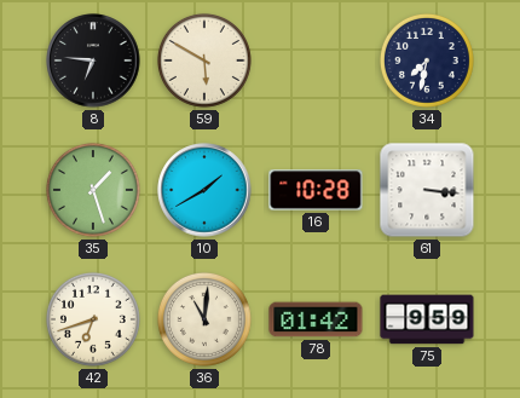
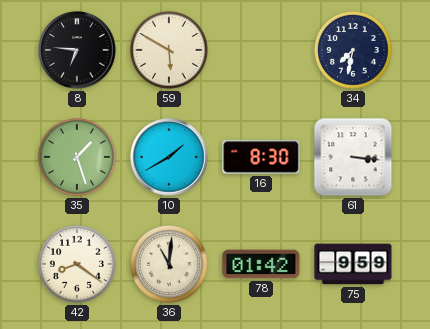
16: 10:28 -> 8:30 (261, 157)
42: 6:42 -> 8:21 (77, 264)
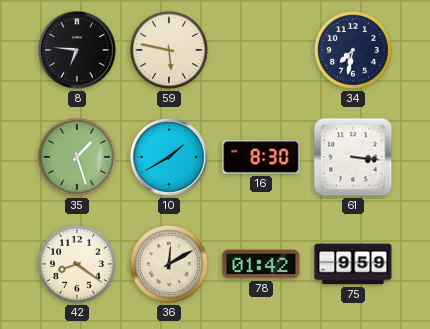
59: 5:50 -> 5:47 (169, 50)
36: 11:01 -> 12:10 (169, 264)
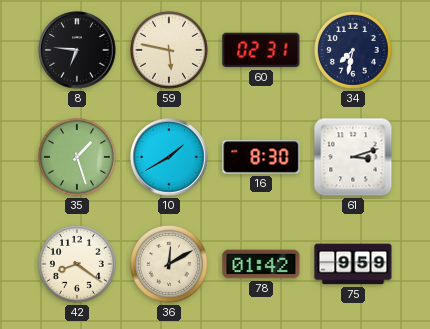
60: none -> 02:31 (261, 50)
61: 3:16 -> 3:12 (353, 157)
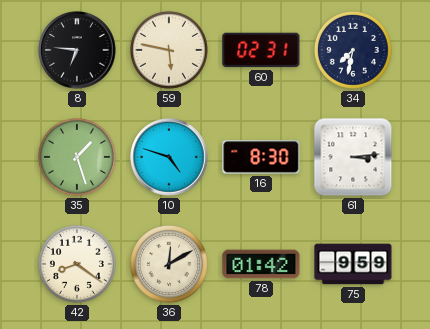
10: 1:40 -> 4:48 (169, 157)
61: 3:12 -> 3:14 (353, 157)
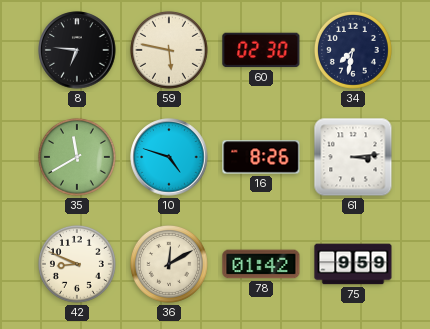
60: 02:31 -> 02:30 (261, 50)
35: 1:27 -> 11:40 (77, 157)
16: 8:30 -> 8:26 (261, 157)
42: 8:21 -> 8:49 (77, 264)
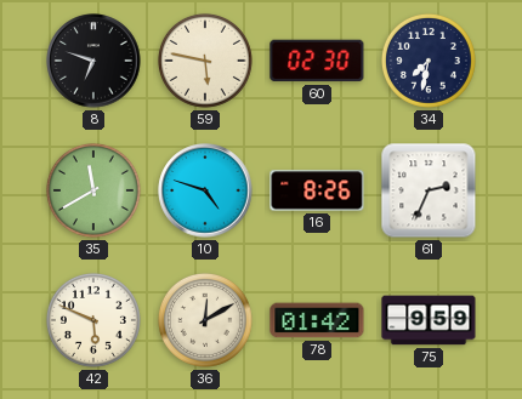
8: 6:46 -> 6:48 (93, 61)
61: 3:14 -> 2:34 (429, 190)
42: 8:49 -> 5:49 (93, 320)
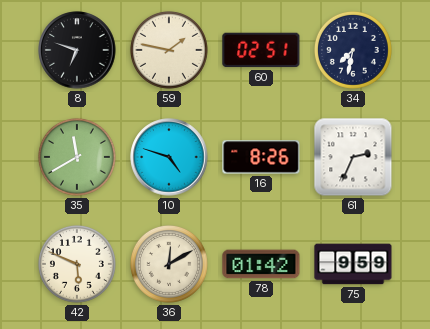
59: 5:47 -> 1:47 (169, 50)
60: 02:30 -> 02:51 (261, 50)
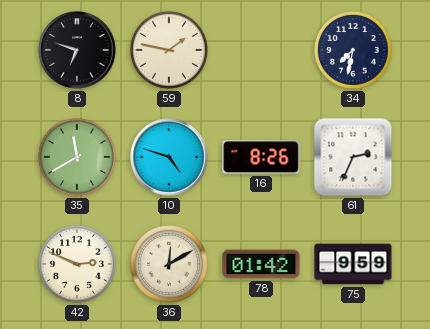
60: 02:51 -> none (261, 50)
42: 5:49 -> 2:49 (77, 264)
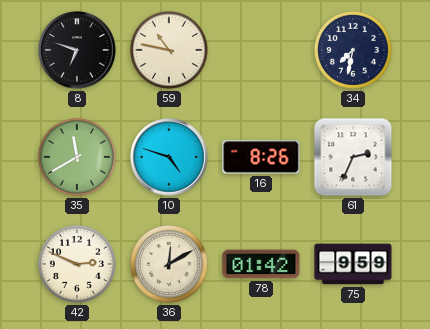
59: 1:47 -> 10:47 (169, 50)
